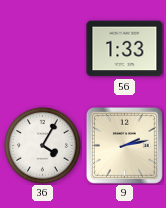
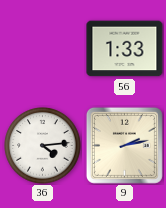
36: 4:05 -> 4:14 (43, 146)
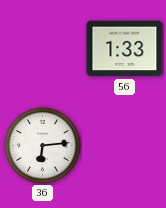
36: 4:14 -> 6:14 (43, 146)
9: 2:13 -> none (124, 145)
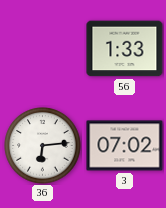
3: none -> 07:02 (125, 146)
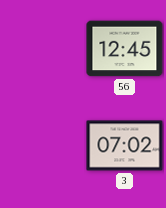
56: 1:33 -> 12:45 (125, 49)
36: 6:14 -> none (43, 146)
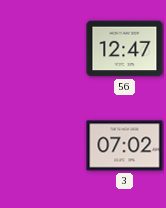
56: 12:45 -> 12:47 (125, 49)
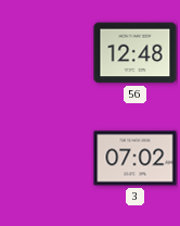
56: 12:47 -> 12:48 (136, 53)
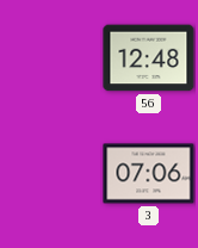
3: 07:02 -> 07:06 (149, 174)
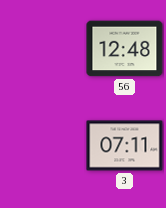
3: 07:06 -> 07:11 (125, 146)
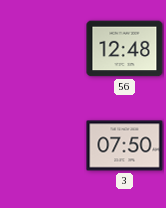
3: 07:11 -> 07:50 (125, 146)
